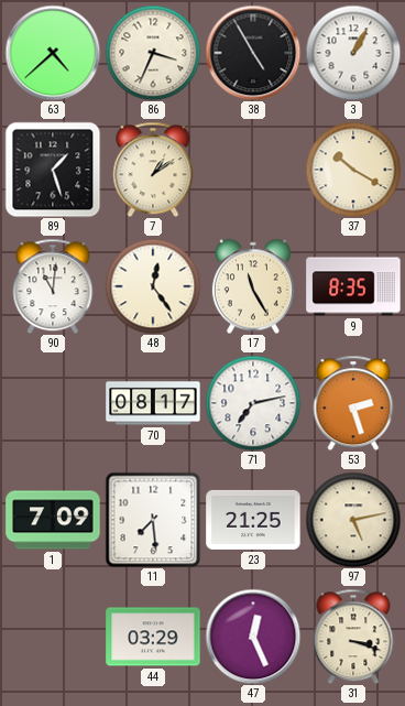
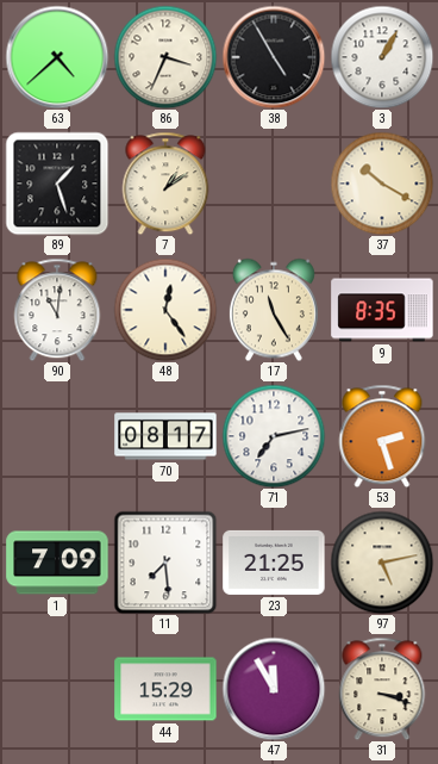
44: 03:29 -> 15:29 (165, 689)
47: 12:26 -> 11:55 (274, 689)
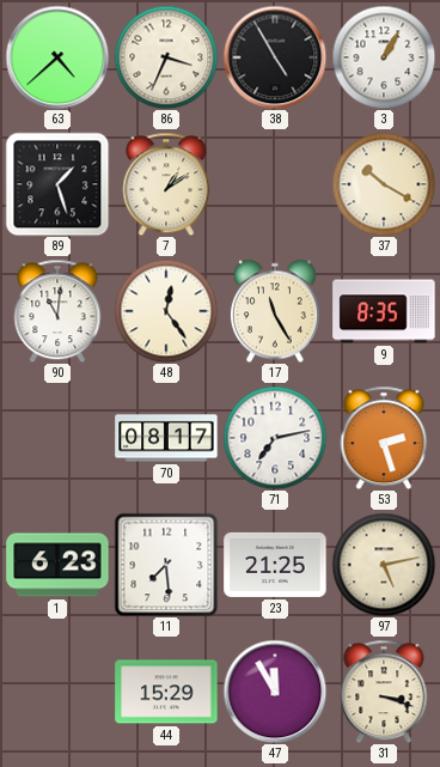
1: 7:09 -> 6:23 (57, 565)
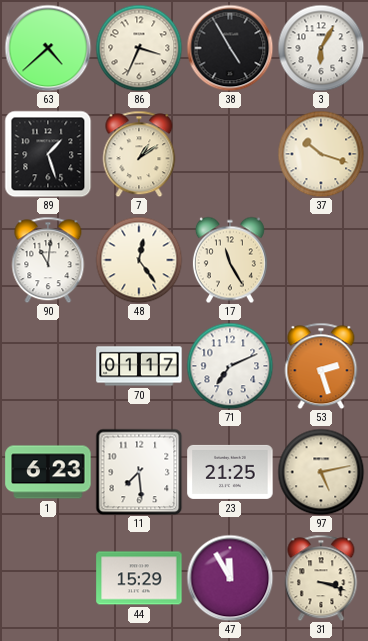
3: 1:05 -> 6:05 (321, 48)
37: 10:20 -> 10:18 (321, 154)
9: 8:35 -> none (384, 311)
70: 08:17 -> 01:17 (139, 366)
71: 7:13 -> 7:11 (230, 366)
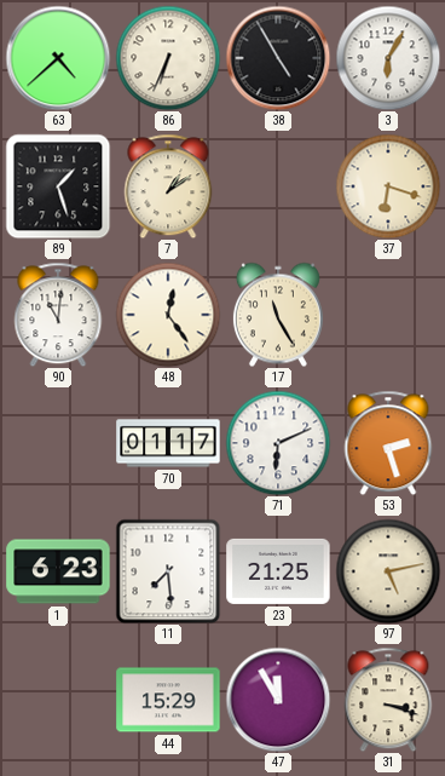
86: 3:34 -> 6:34 (168, 58)
37: 10:18 -> 6:18 (388, 186)
71: 7:11 -> 6:11 (278, 443)
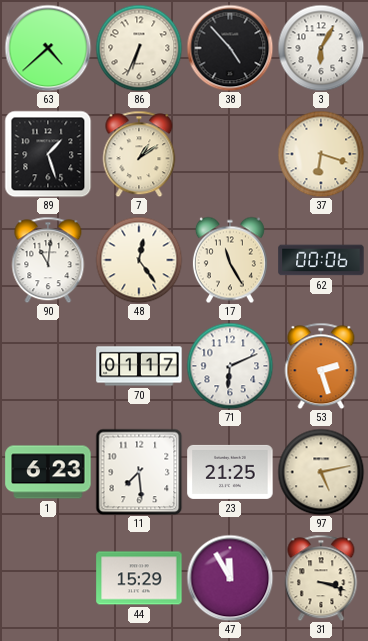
38: 4:55 -> 4:53 (230, 48)
62: none -> 00:06 (321, 260)
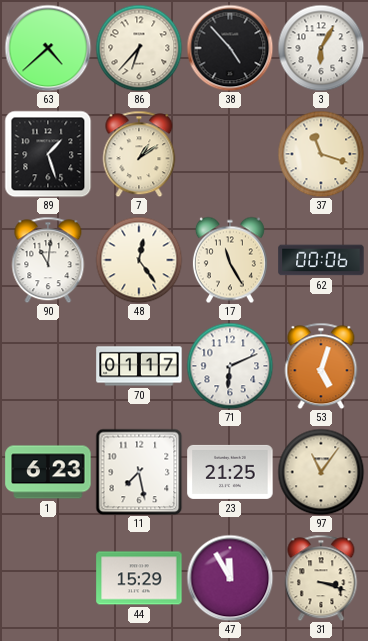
86: 6:34 -> 6:37 (139, 48)
37: 6:18 -> 11:18 (321, 154)
53: 2:27 -> 5:03 (321, 366)
11: 7:29 -> 7:28 (139, 472)
97: 5:13 -> 11:06 (321, 472)
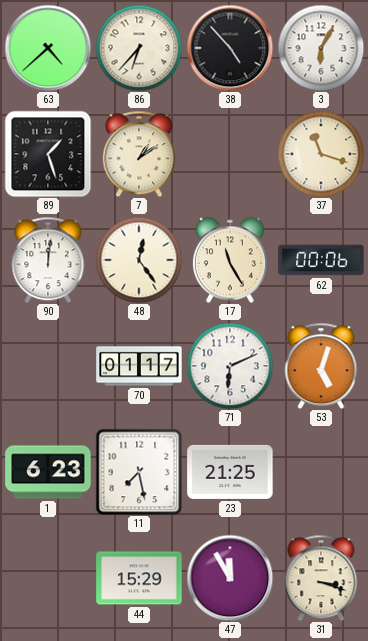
90: 11:01 -> 12:01 (48, 260)
97: 11:06 -> none (321, 472)
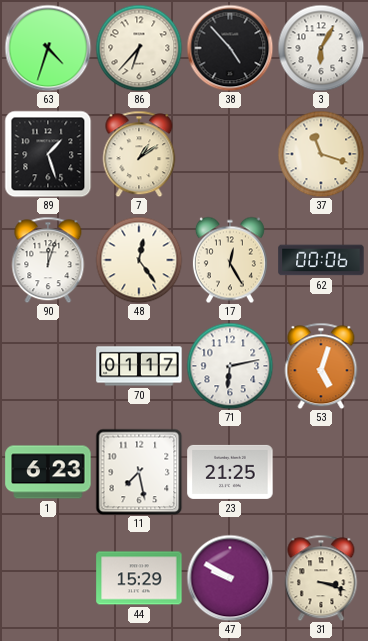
63: 4:38 -> 4:33 (48, 48)
90: 12:01 -> 12:03 (48, 260)
17: 11:25 -> 12:25 (230, 260)
71: 6:11 -> 6:13 (230, 366)
47: 11:55 -> 9:50 (230, 578)
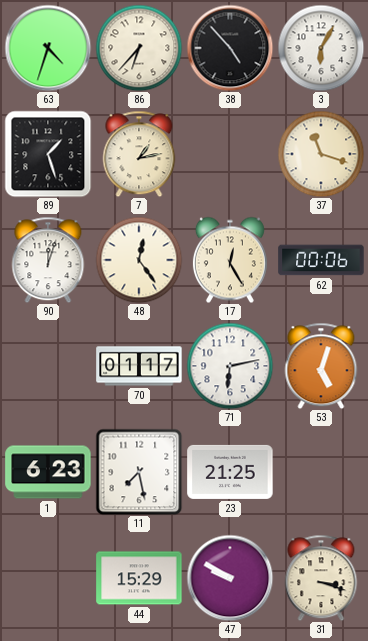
7: 1:09 -> 1:13 (139, 154)
